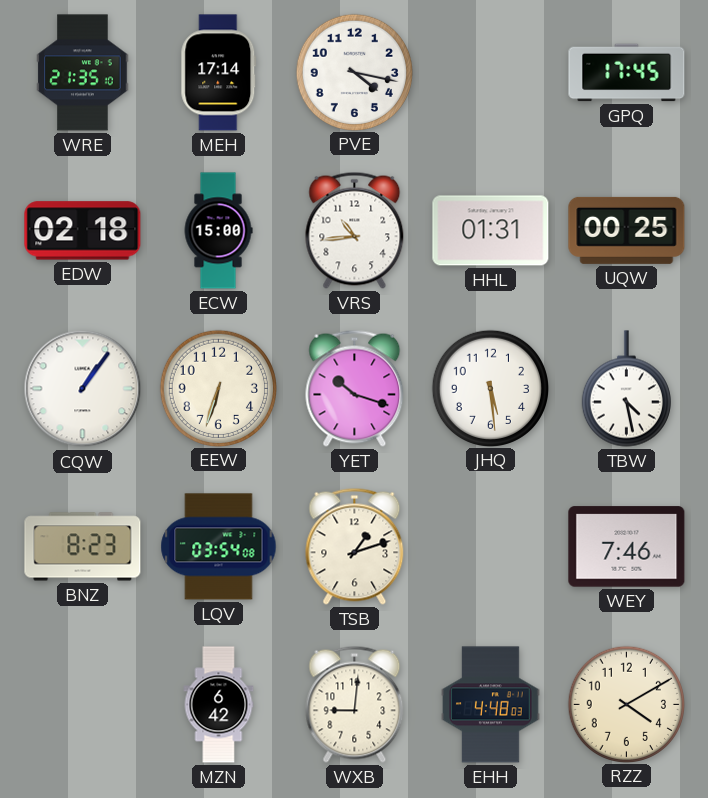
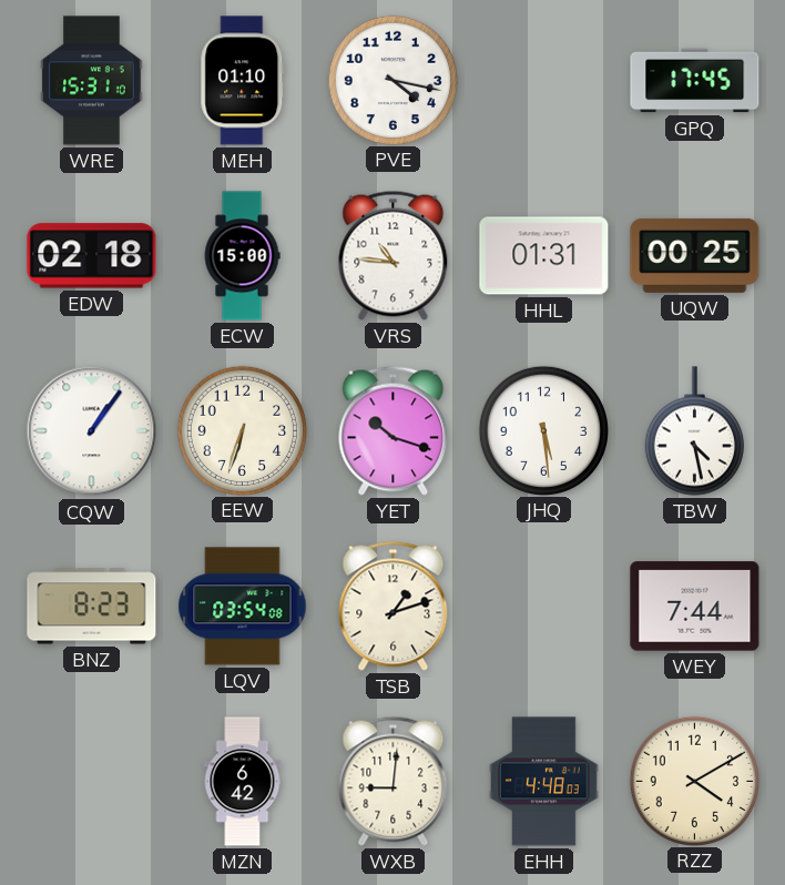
WRE: 21:35 -> 15:31 (92, 81)
MEH: 17:14 -> 01:10 (243, 81)
VRS: 10:44 -> 10:46 (394, 255)
WEY: 7:46 -> 7:44 (695, 607)
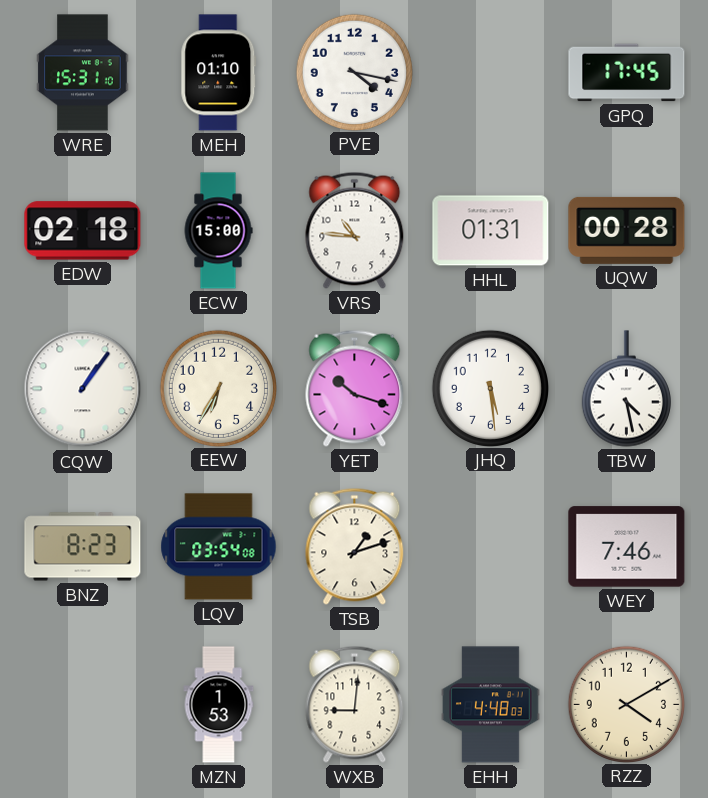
UQW: 00:25 -> 00:28 (627, 230)
EEW: 6:33 -> 6:35 (218, 388)
WEY: 7:44 -> 7:46 (627, 547)
MZN: 6:42 -> 1:53 (219, 705)
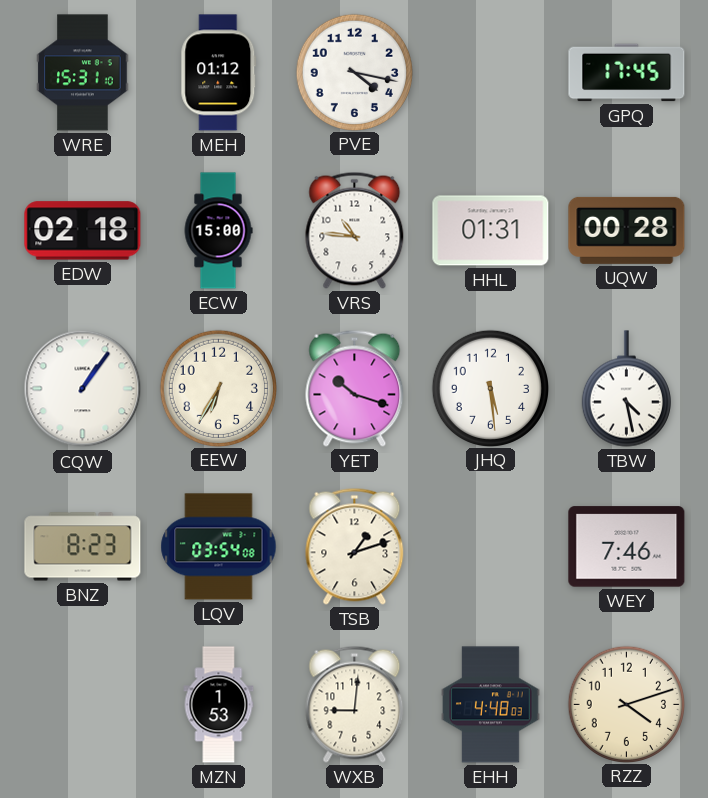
MEH: 01:10 -> 01:12 (219, 73)
RZZ: 4:10 -> 4:12 (626, 704)
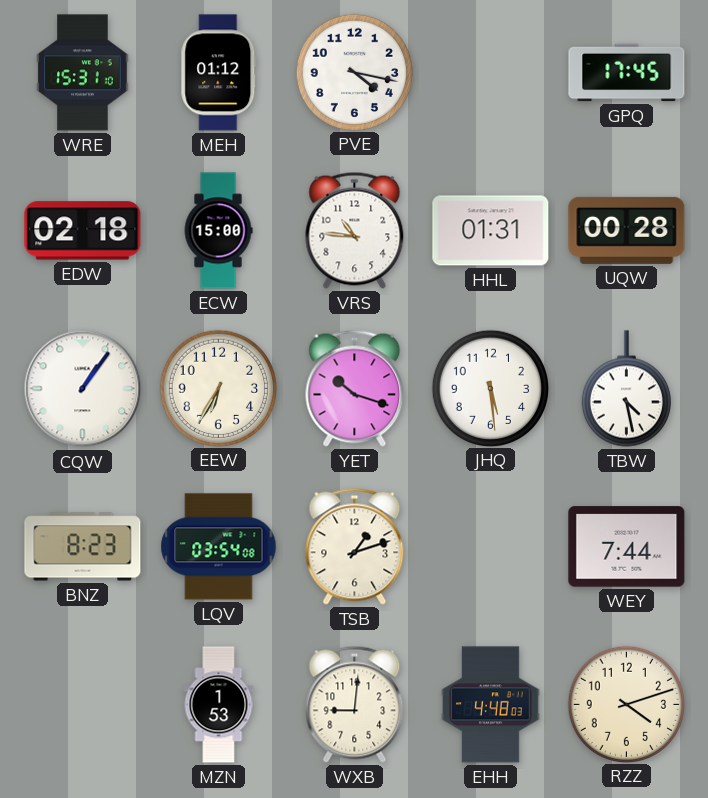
WEY: 7:46 -> 7:44 (627, 547)
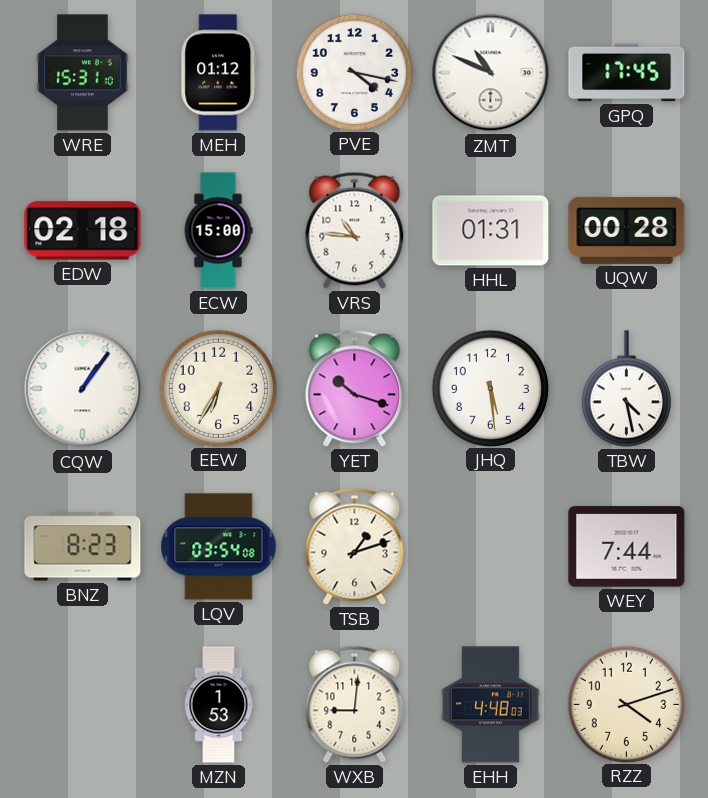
ZMT: none -> 10:49 (491, 73)
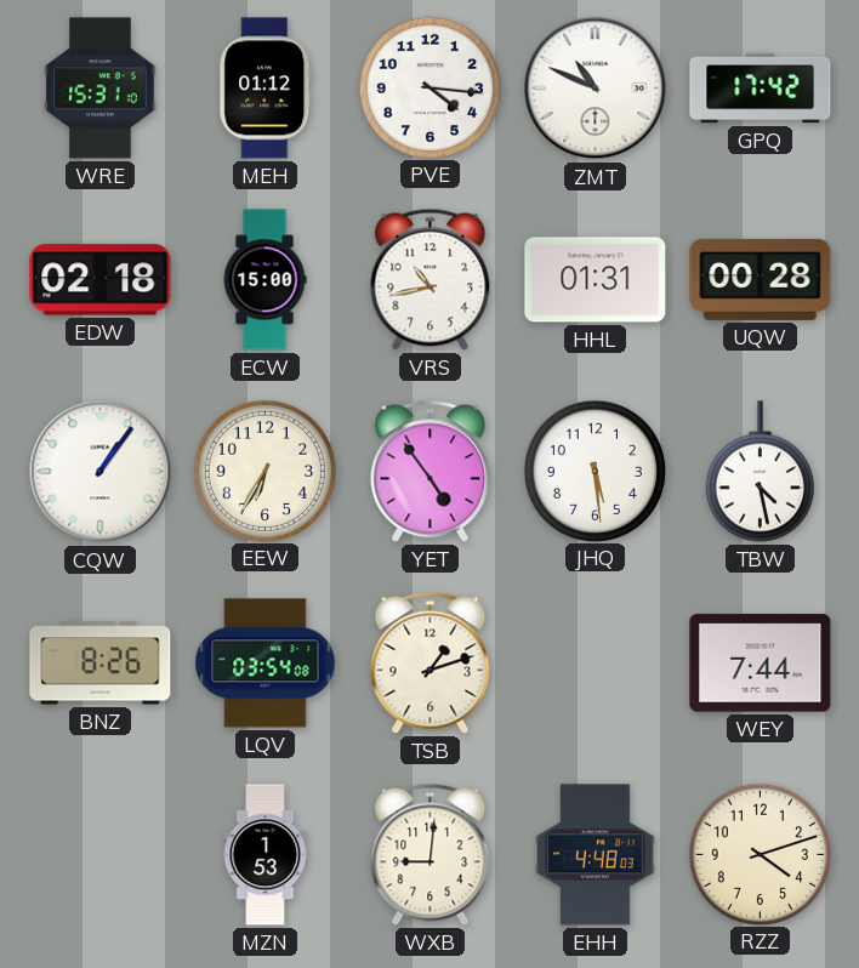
PVE: 4:17 -> 4:16 (429, 87)
GPQ: 17:45 -> 17:42 (761, 89)
VRS: 10:46 -> 10:43 (431, 279)
YET: 10:18 -> 4:54 (431, 471)
BNZ: 8:23 -> 8:26 (101, 664)
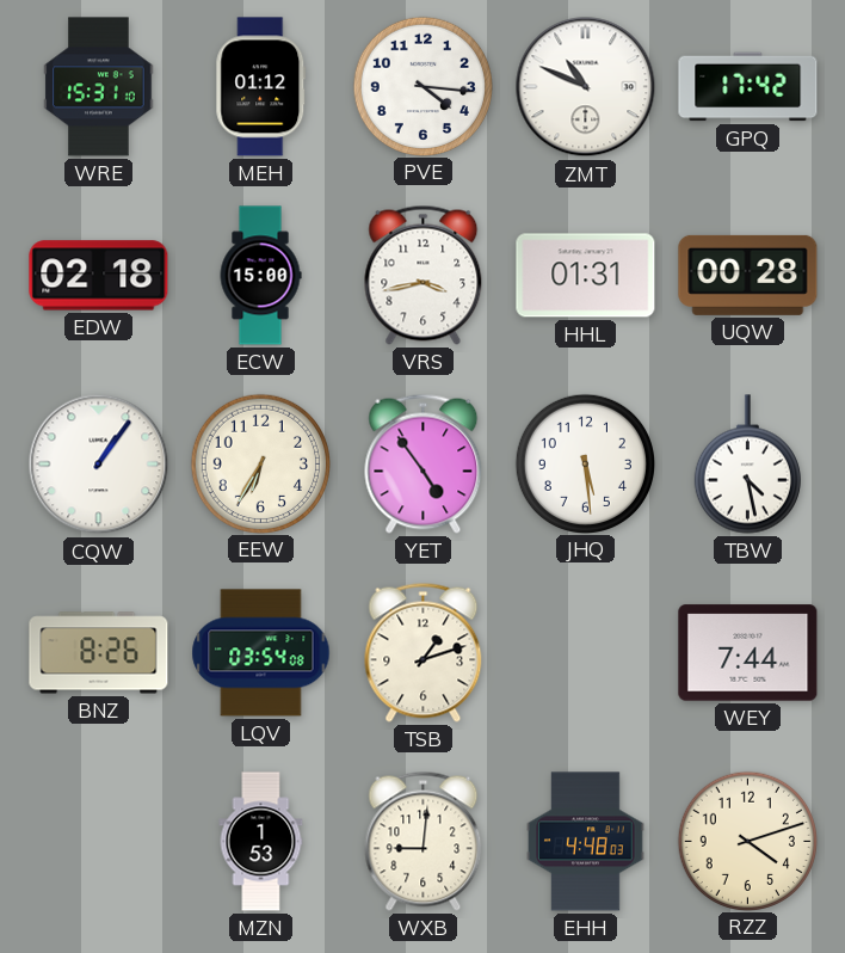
VRS: 10:43 -> 3:43 (424, 275)
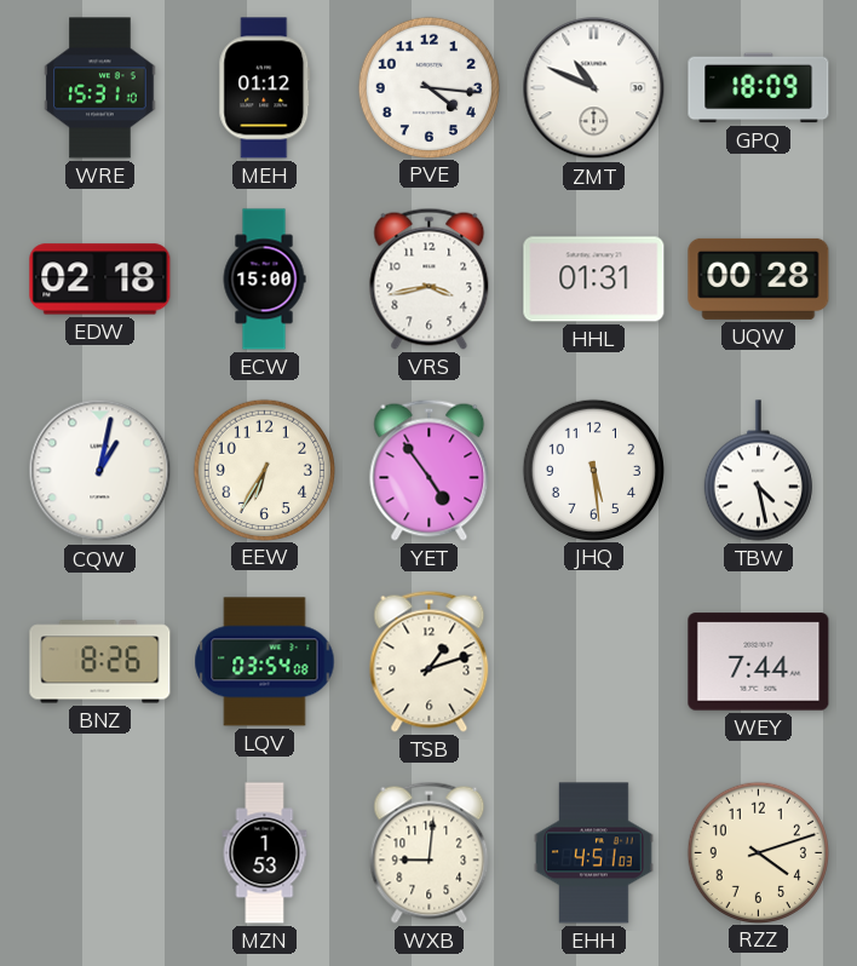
GPQ: 17:42 -> 18:09 (759, 88)
CQW: 1:06 -> 1:02 (100, 471)
EHH: 4:48 -> 4:51 (594, 853)
